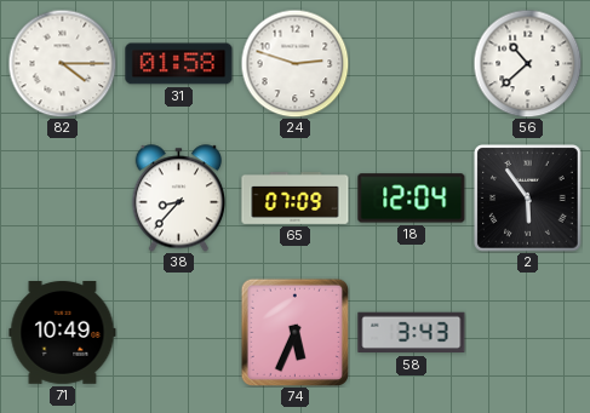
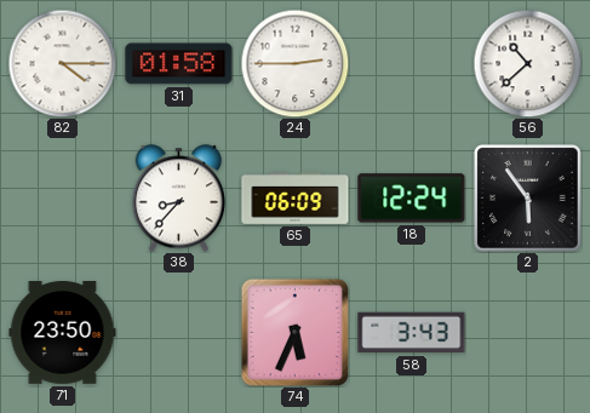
24: 2:48 -> 2:45 (294, 63)
65: 07:09 -> 06:09 (296, 199)
18: 12:04 -> 12:24 (412, 199)
71: 10:49 -> 23:50 (63, 333)
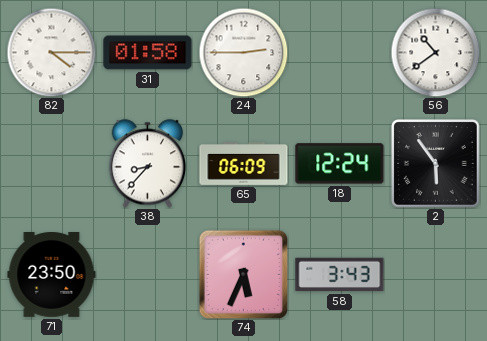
56: 10:38 -> 10:39 (435, 52)
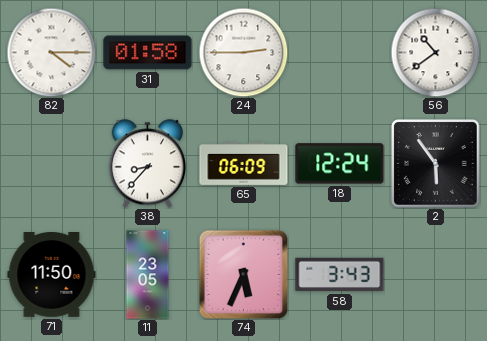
71: 23:50 -> 11:50 (52, 275)
11: none -> 23:05 (148, 275)
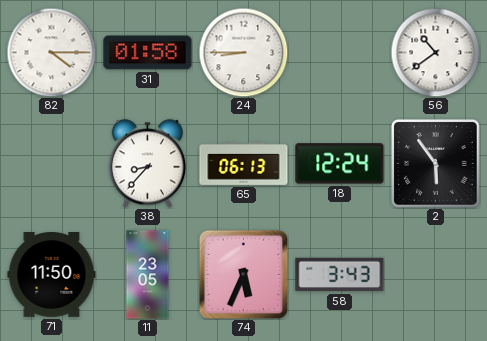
24: 2:45 -> 8:45 (243, 52)
65: 06:09 -> 06:13 (244, 164)
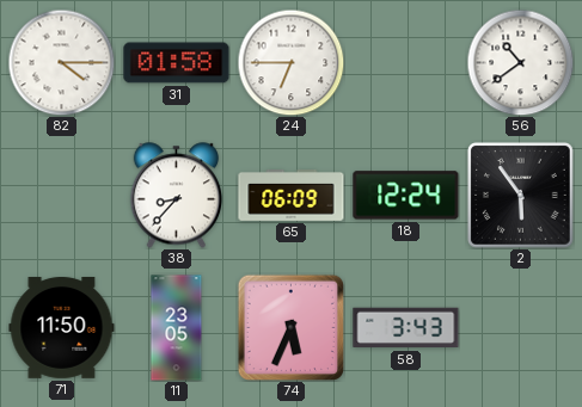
24: 8:45 -> 6:45 (290, 62)
65: 06:13 -> 06:09 (292, 196)
